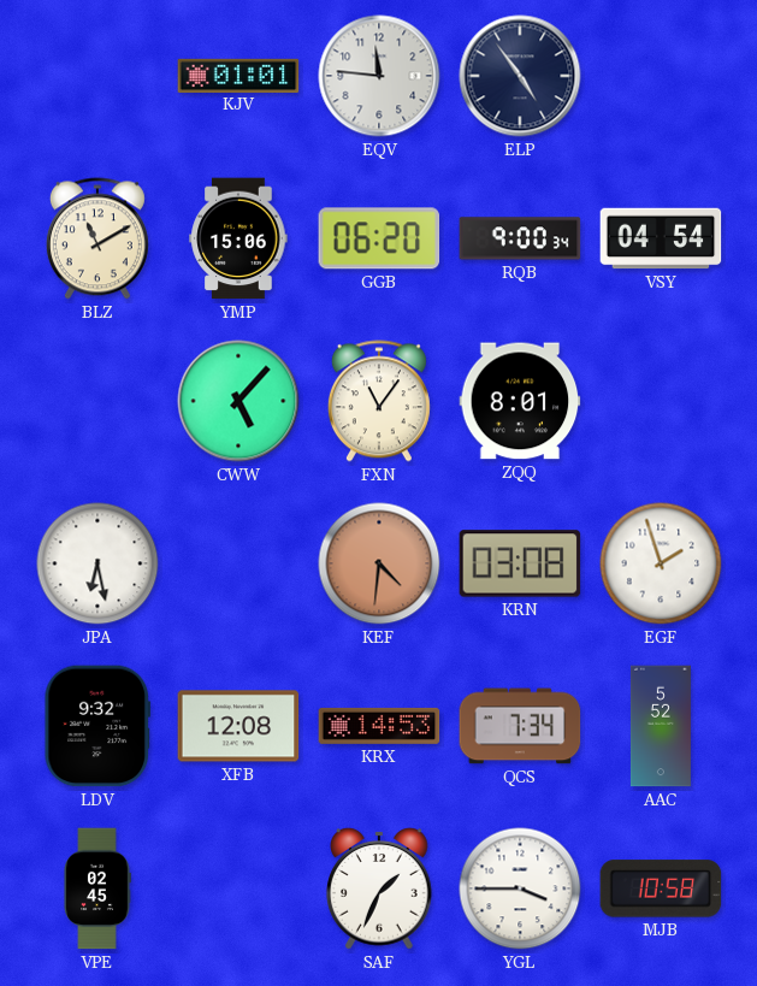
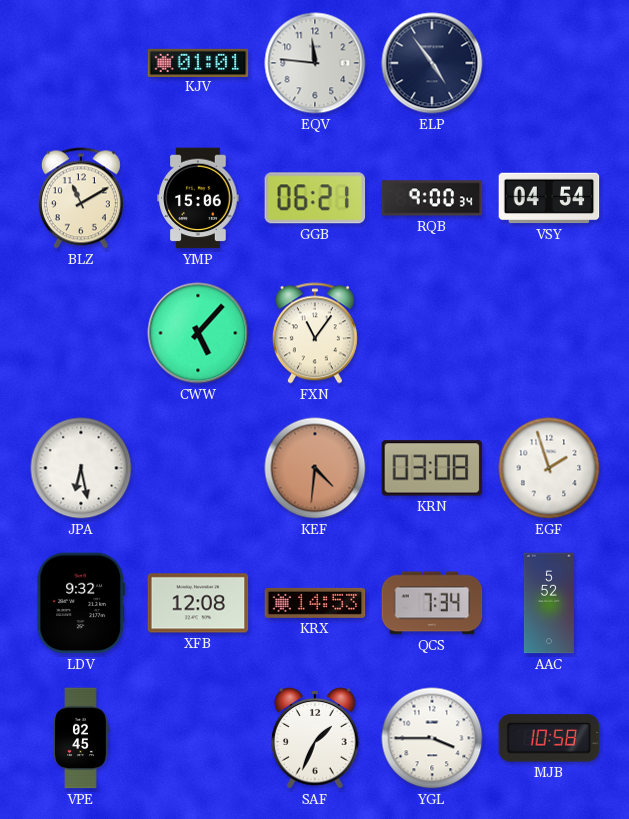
GGB: 06:20 -> 06:21 (315, 198)
ZQQ: 8:01 -> none (520, 401)
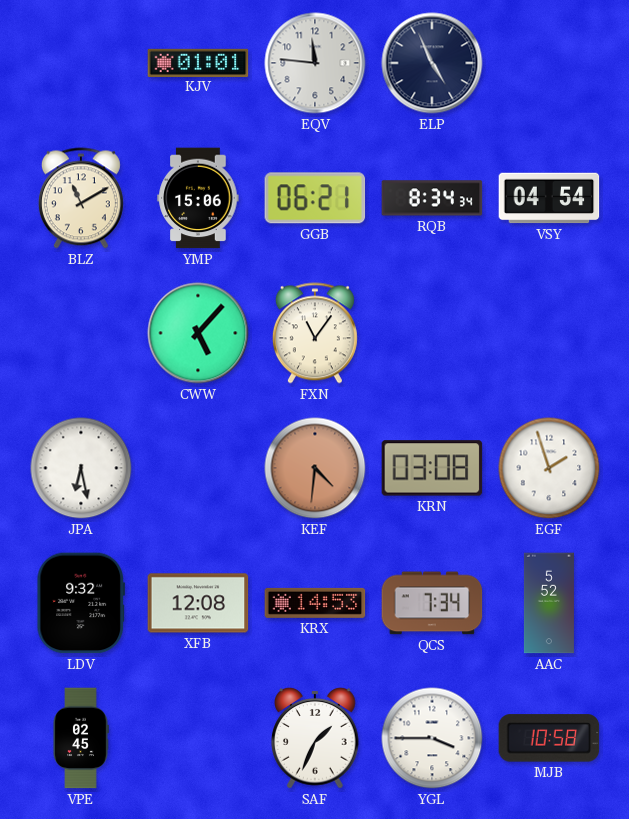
ELP: 4:54 -> 4:56 (432, 63)
RQB: 9:00 -> 8:34 (432, 198)
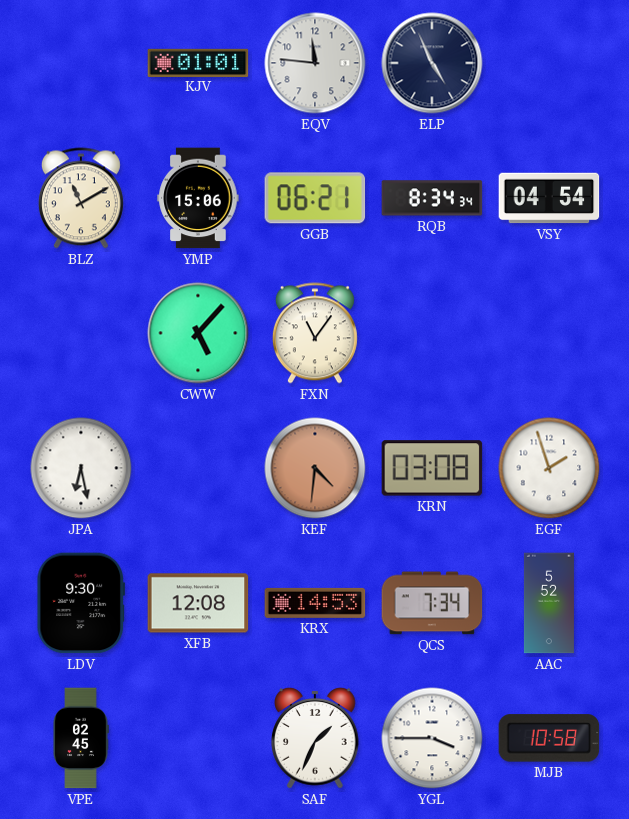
LDV: 9:32 -> 9:30 (80, 603)
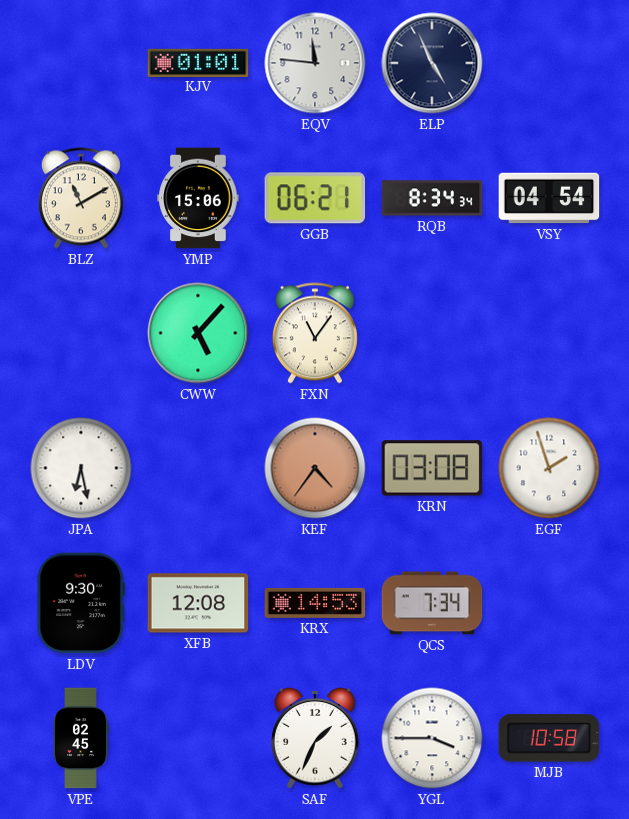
KEF: 4:31 -> 4:36 (315, 468)
AAC: 5:52 -> none (549, 603)
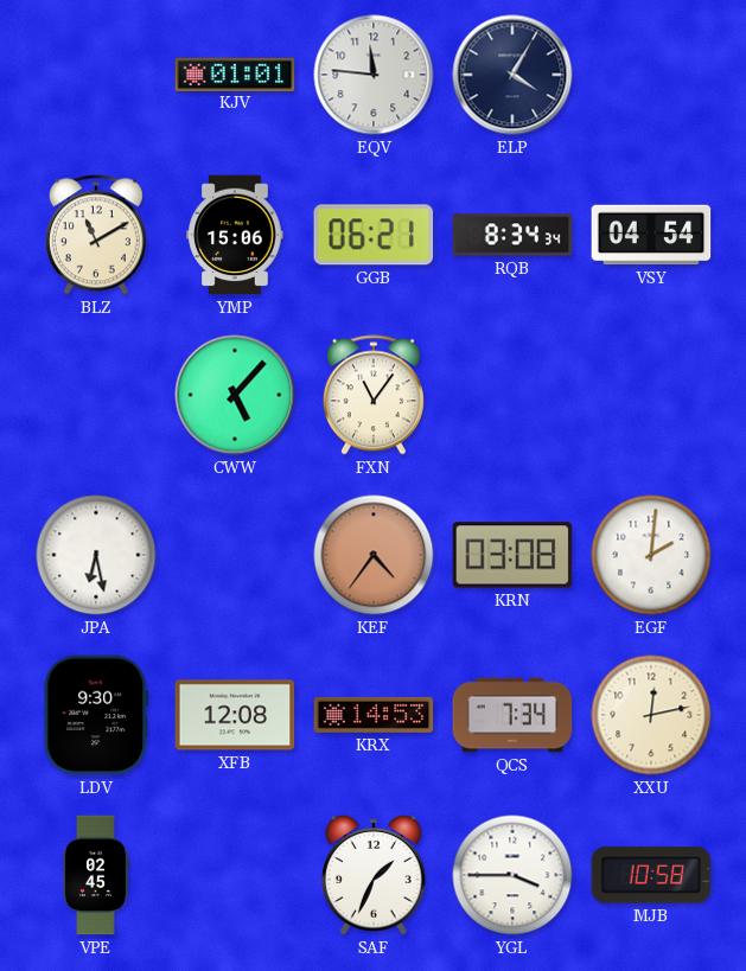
ELP: 4:56 -> 4:05 (512, 75)
EGF: 1:57 -> 2:01 (651, 555)
XXU: none -> 12:13 (651, 715)
